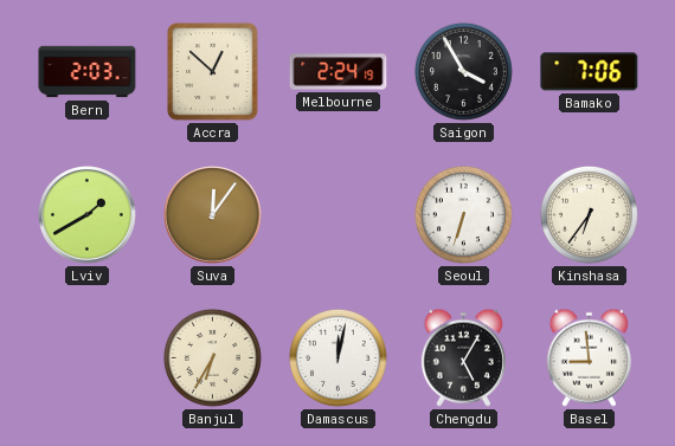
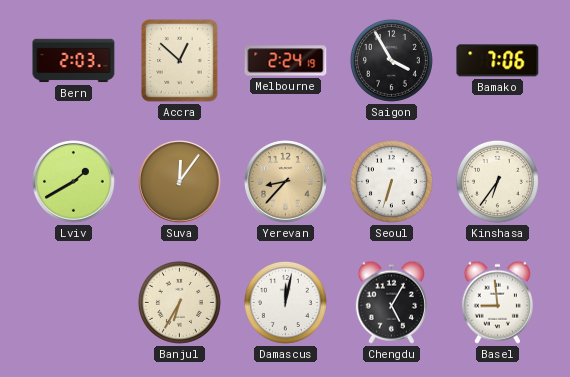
Yerevan: none -> 8:37 (286, 182)
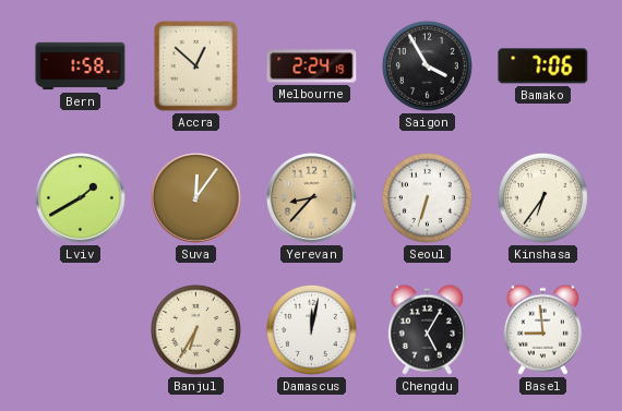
Bern: 2:03 -> 1:58 (81, 67)
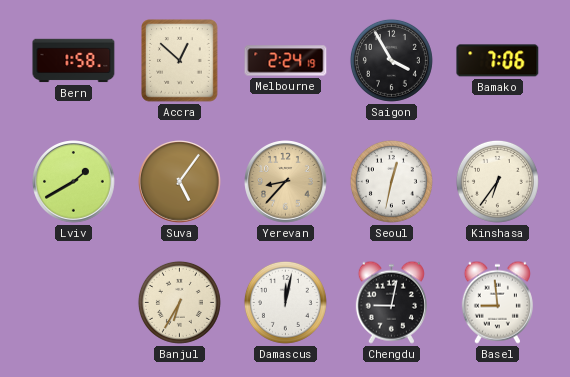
Suva: 12:06 -> 5:06 (180, 182)
Seoul: 6:33 -> 12:32 (391, 181)
Chengdu: 5:05 -> 9:02 (391, 302)
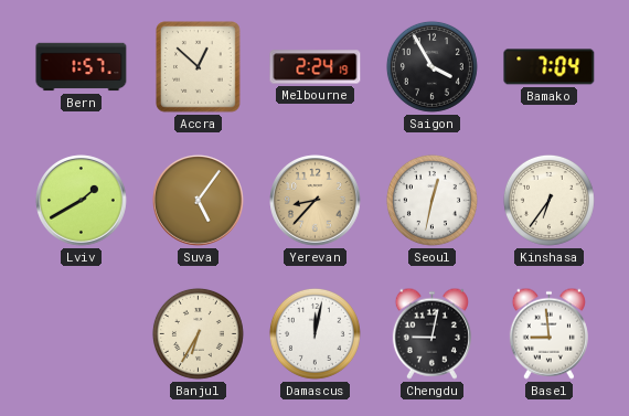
Bern: 1:58 -> 1:57 (82, 67)
Bamako: 7:06 -> 7:04 (550, 67)
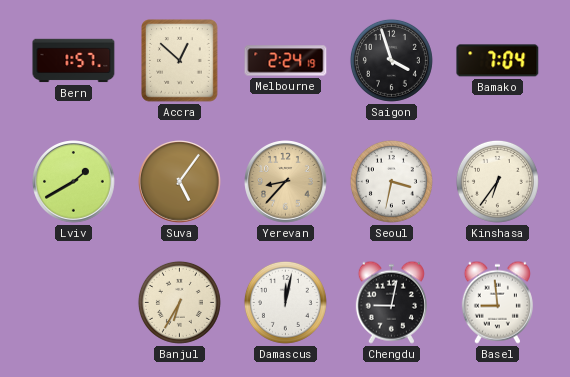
Saigon: 3:55 -> 3:57 (391, 60)
Seoul: 12:32 -> 3:32 (391, 181)
